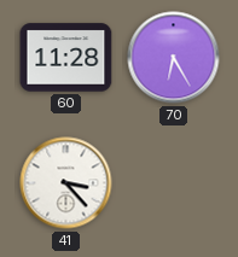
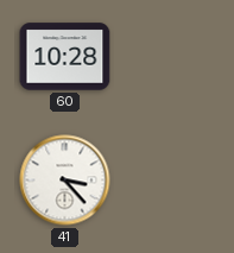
60: 11:28 -> 10:28 (65, 57)
70: 6:25 -> none (174, 58)
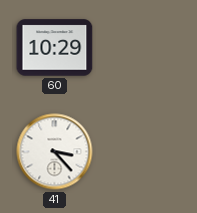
60: 10:28 -> 10:29 (55, 48)
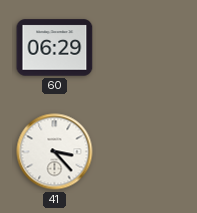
60: 10:29 -> 06:29 (55, 48)
